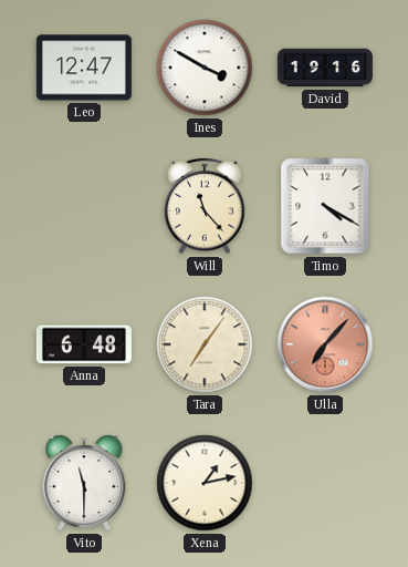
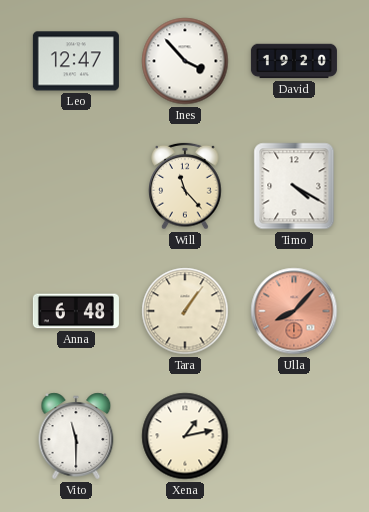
Ines: 3:50 -> 3:53 (185, 61)
David: 19:16 -> 19:20 (294, 61)
Tara: 7:06 -> 1:06 (185, 311)
Ulla: 7:07 -> 8:07 (294, 311)
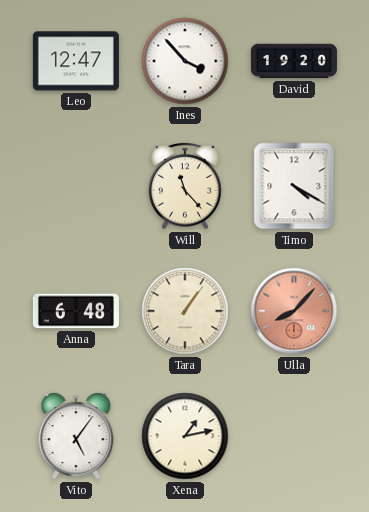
Vito: 11:30 -> 5:06 (76, 436)
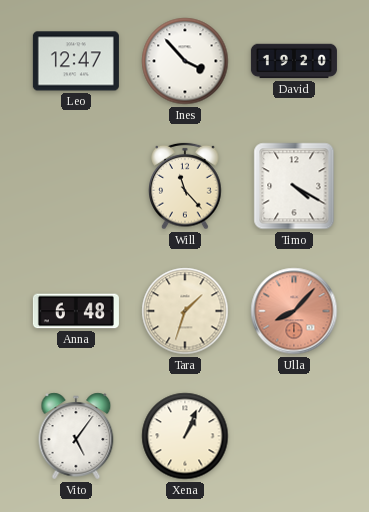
Tara: 1:06 -> 1:33 (185, 311)
Xena: 1:13 -> 1:04 (185, 436)
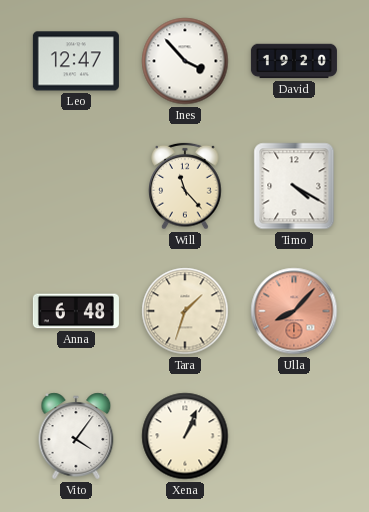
Vito: 5:06 -> 4:06 (76, 436)
